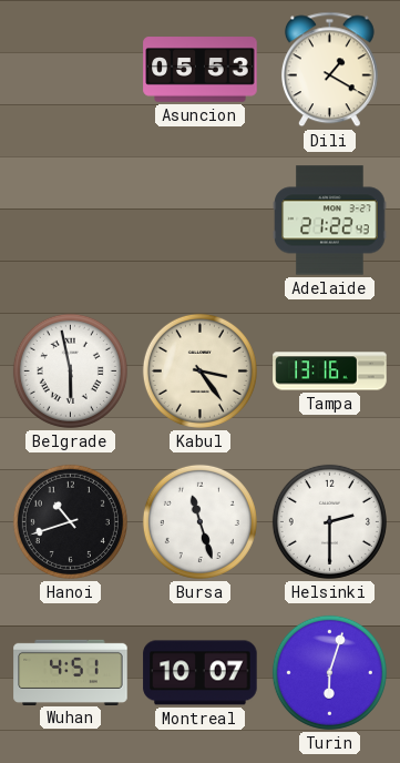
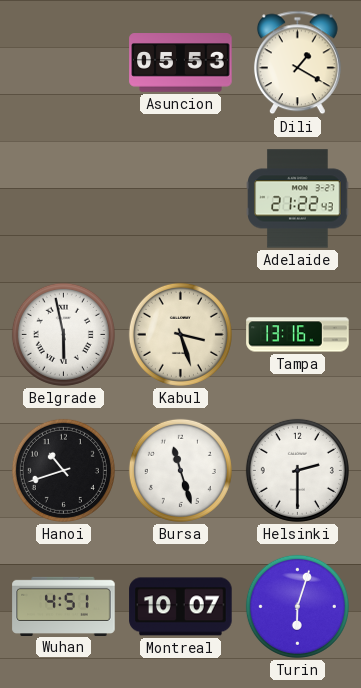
Kabul: 3:24 -> 3:27 (180, 334)
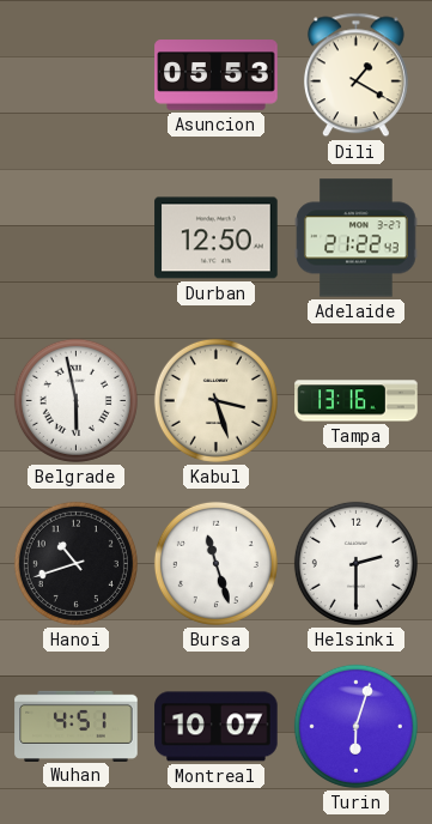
Durban: none -> 12:50 (217, 238)
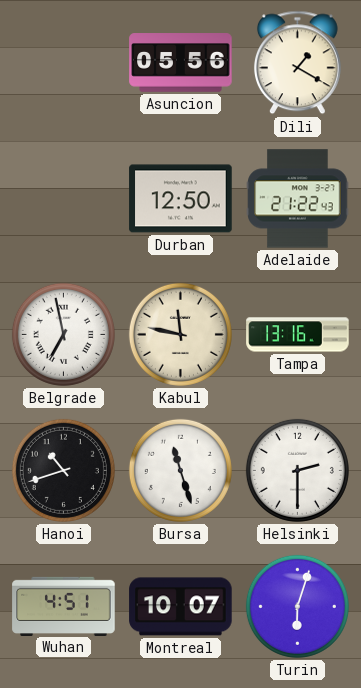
Asuncion: 05:53 -> 05:56 (181, 63)
Belgrade: 5:58 -> 6:58 (63, 334)
Kabul: 3:27 -> 11:47 (180, 334)
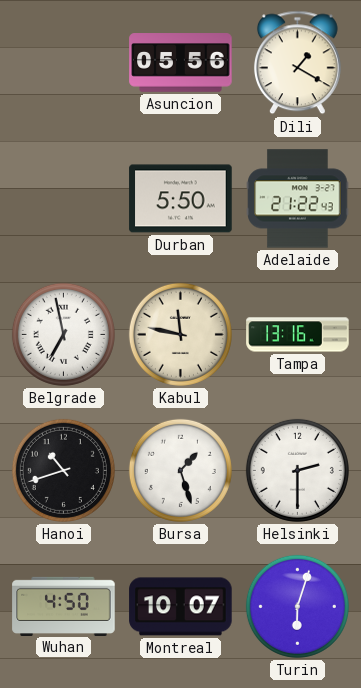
Durban: 12:50 -> 5:50 (181, 199)
Bursa: 11:27 -> 1:27 (180, 470)
Wuhan: 4:51 -> 4:50 (64, 606)
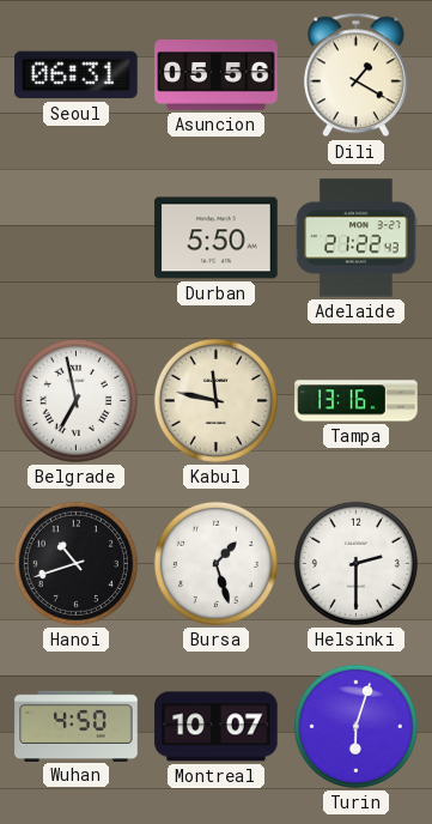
Seoul: none -> 06:31 (77, 75)
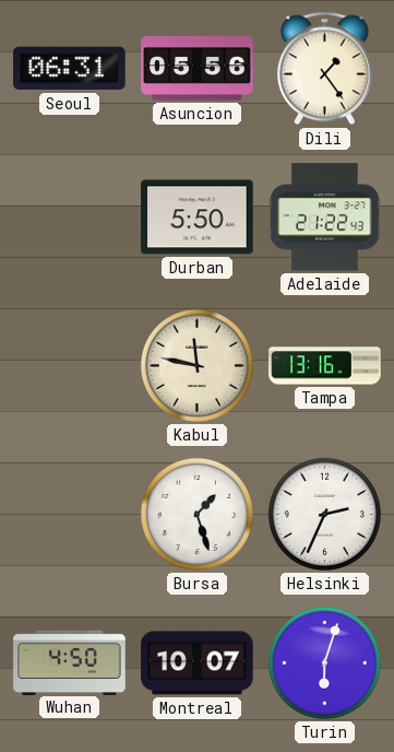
Dili: 1:20 -> 1:24 (324, 69)
Belgrade: 6:58 -> none (75, 400)
Hanoi: 10:42 -> none (75, 563)
Helsinki: 2:30 -> 2:34 (324, 514)
